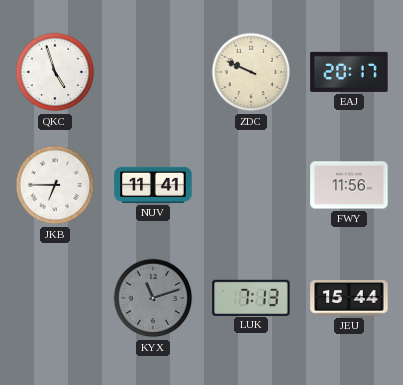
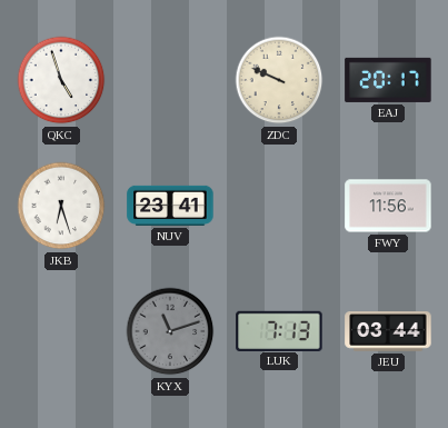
JKB: 6:45 -> 6:27 (61, 206)
NUV: 11:41 -> 23:41 (170, 206)
JEU: 15:44 -> 03:44 (388, 331)
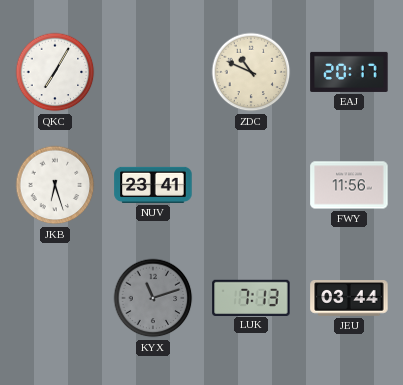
QKC: 4:57 -> 7:05 (55, 72)
ZDC: 9:49 -> 10:49 (251, 72)
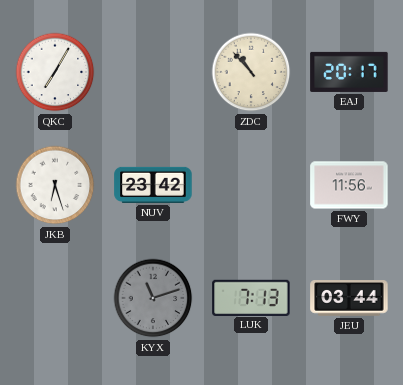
ZDC: 10:49 -> 10:53 (251, 72)
NUV: 23:41 -> 23:42 (153, 185)
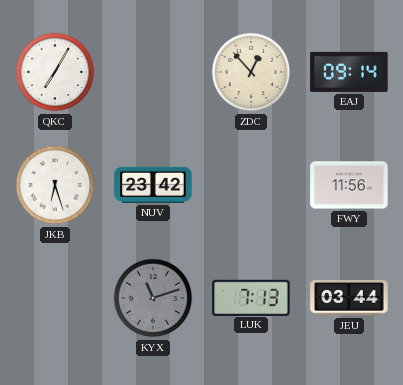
ZDC: 10:53 -> 12:53 (251, 72)
EAJ: 20:17 -> 09:14 (349, 72)
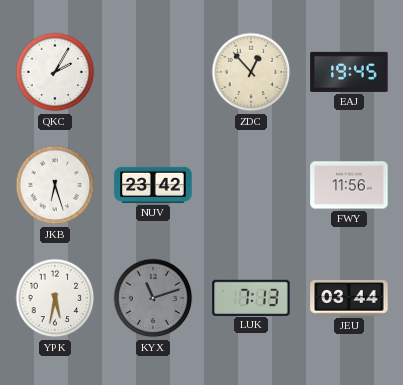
QKC: 7:05 -> 2:05 (55, 72)
EAJ: 09:14 -> 19:45 (349, 72)
YPK: none -> 5:32 (55, 298)
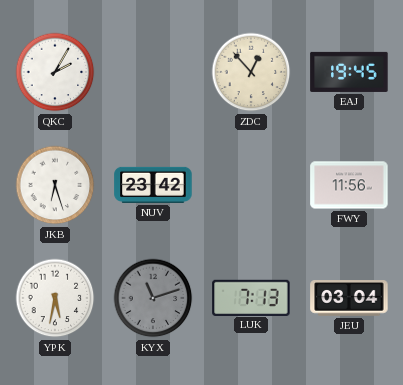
JEU: 03:44 -> 03:04 (349, 298)
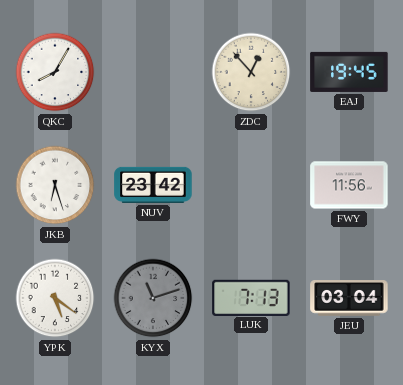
QKC: 2:05 -> 8:05 (55, 72)
YPK: 5:32 -> 5:21 (55, 298)
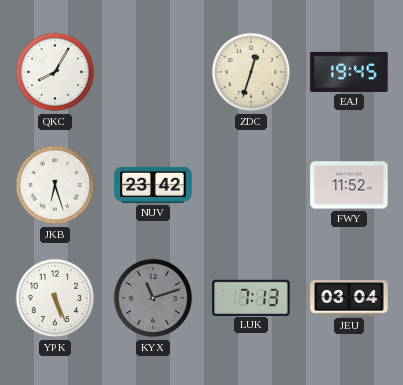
ZDC: 12:53 -> 12:33 (251, 72)
FWY: 11:56 -> 11:52 (349, 185)
YPK: 5:21 -> 5:26 (55, 298)
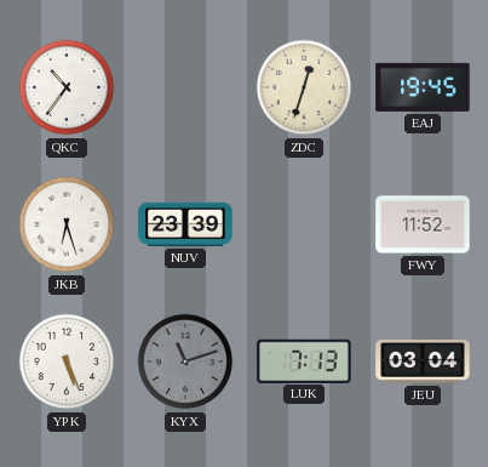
QKC: 8:05 -> 10:36 (67, 87)
NUV: 23:42 -> 23:39 (185, 224)
